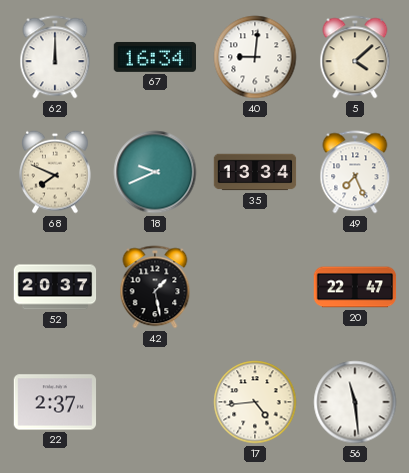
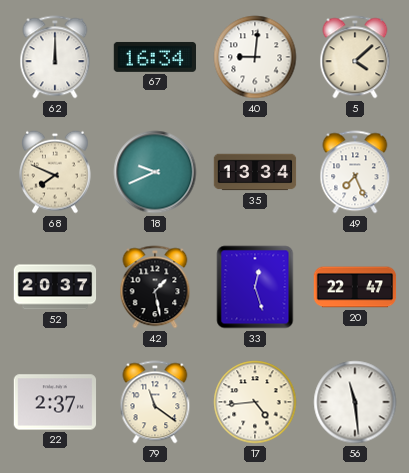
33: none -> 12:27 (255, 287)
79: none -> 11:21 (155, 402)
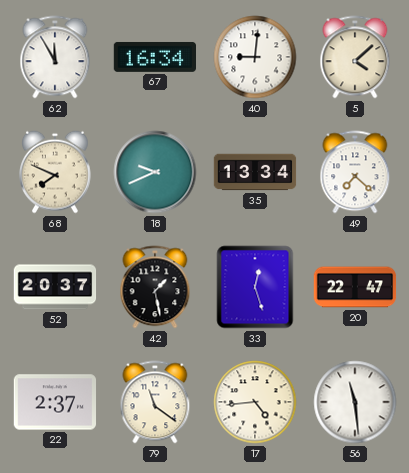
62: 12:00 -> 11:55 (55, 57)
49: 7:26 -> 7:22 (355, 172)
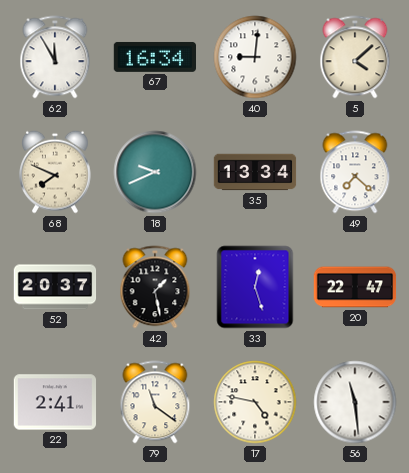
22: 2:37 -> 2:41 (55, 402)
17: 4:44 -> 4:47 (255, 402)
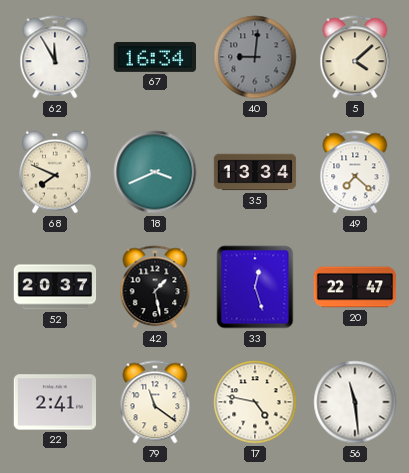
40 dial: white -> grey (255, 57)
18: 9:41 -> 3:41 (155, 172)
